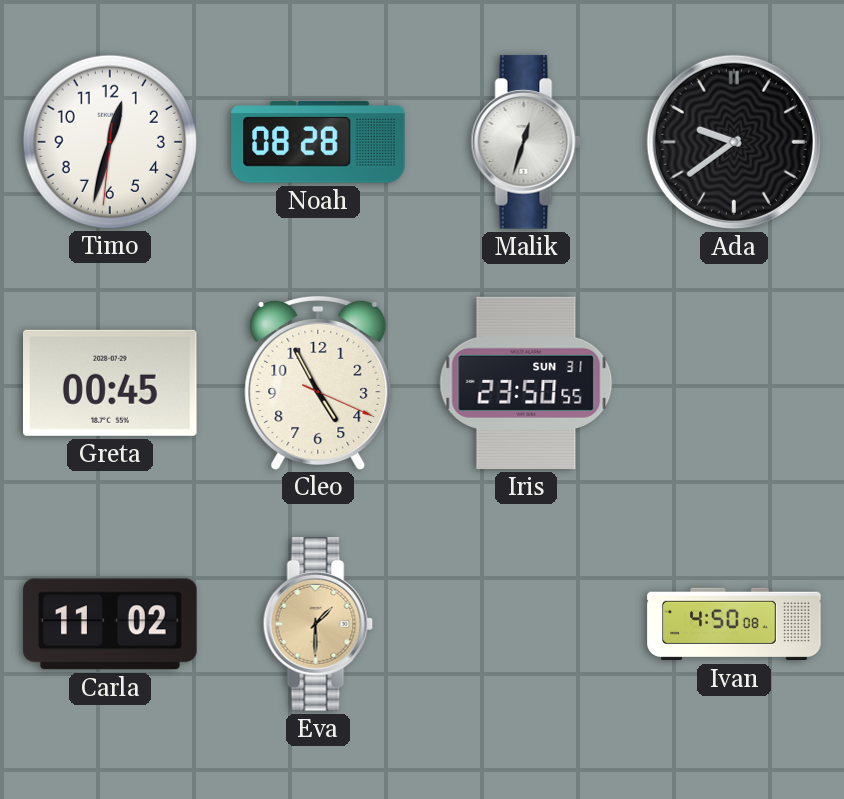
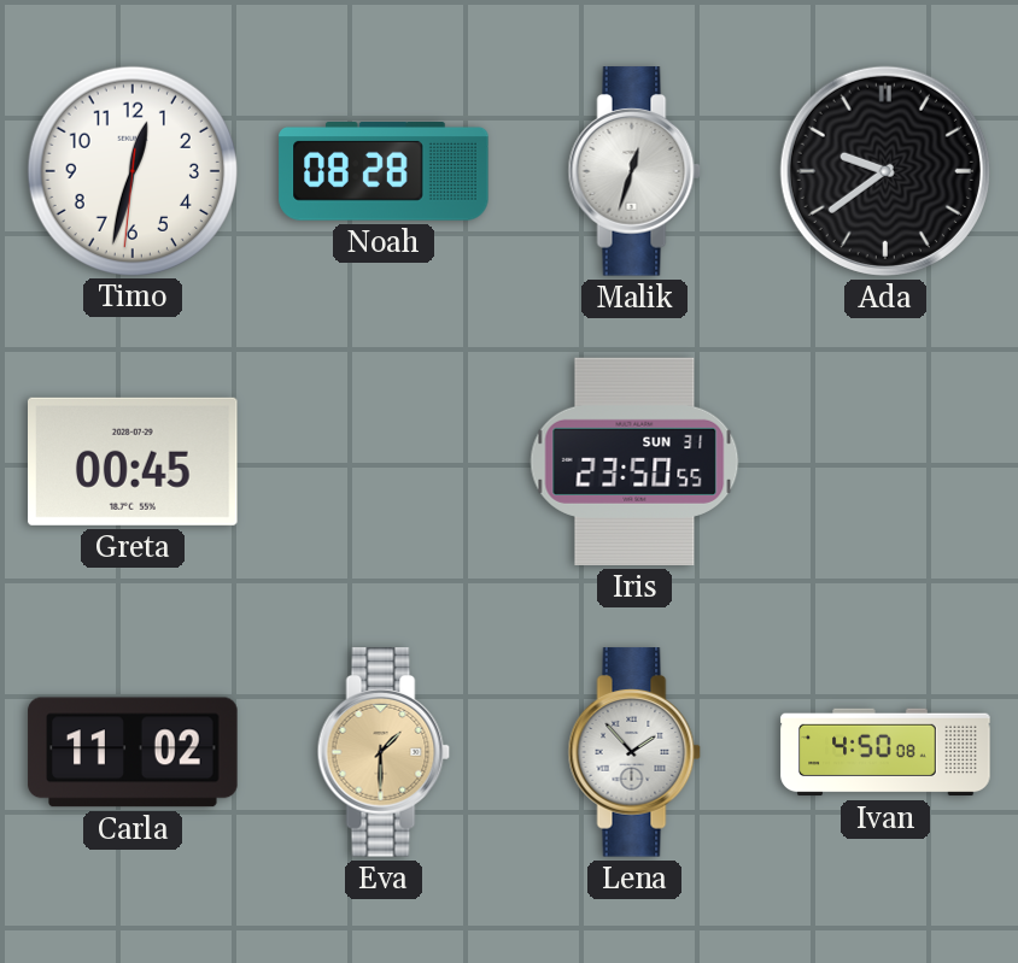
Cleo: 4:55 -> none (318, 382)
Lena: none -> 1:53 (634, 752)
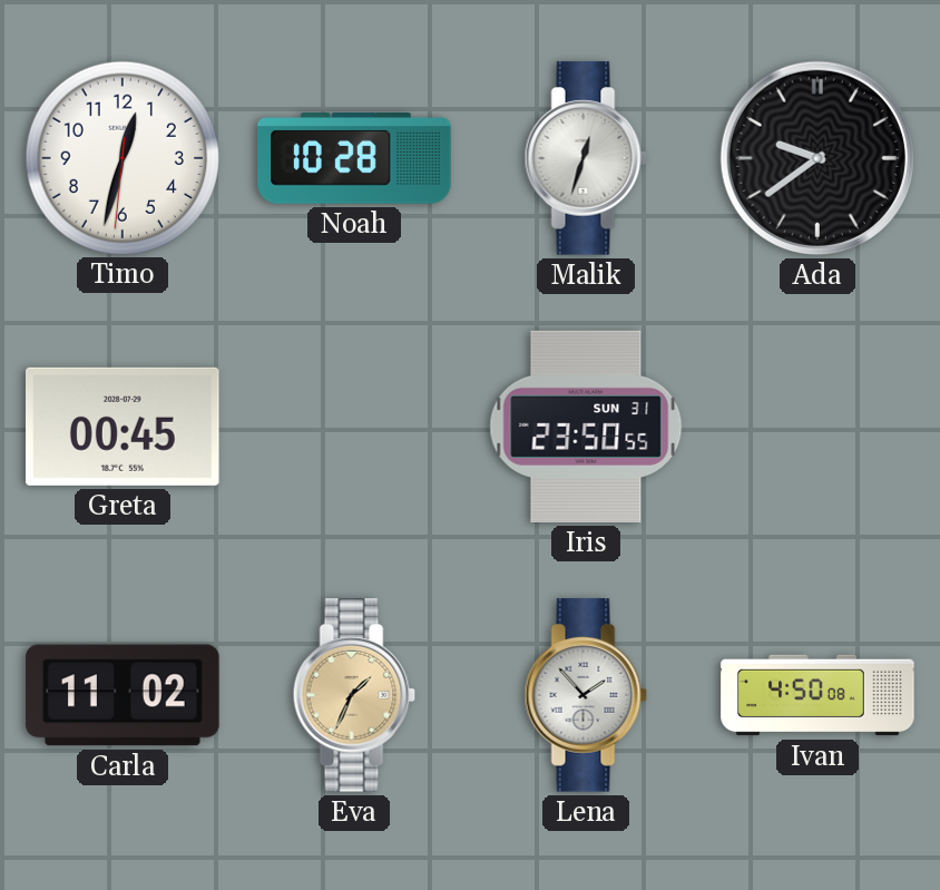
Noah: 08:28 -> 10:28 (354, 159)
Eva: 1:30 -> 1:34 (354, 695)
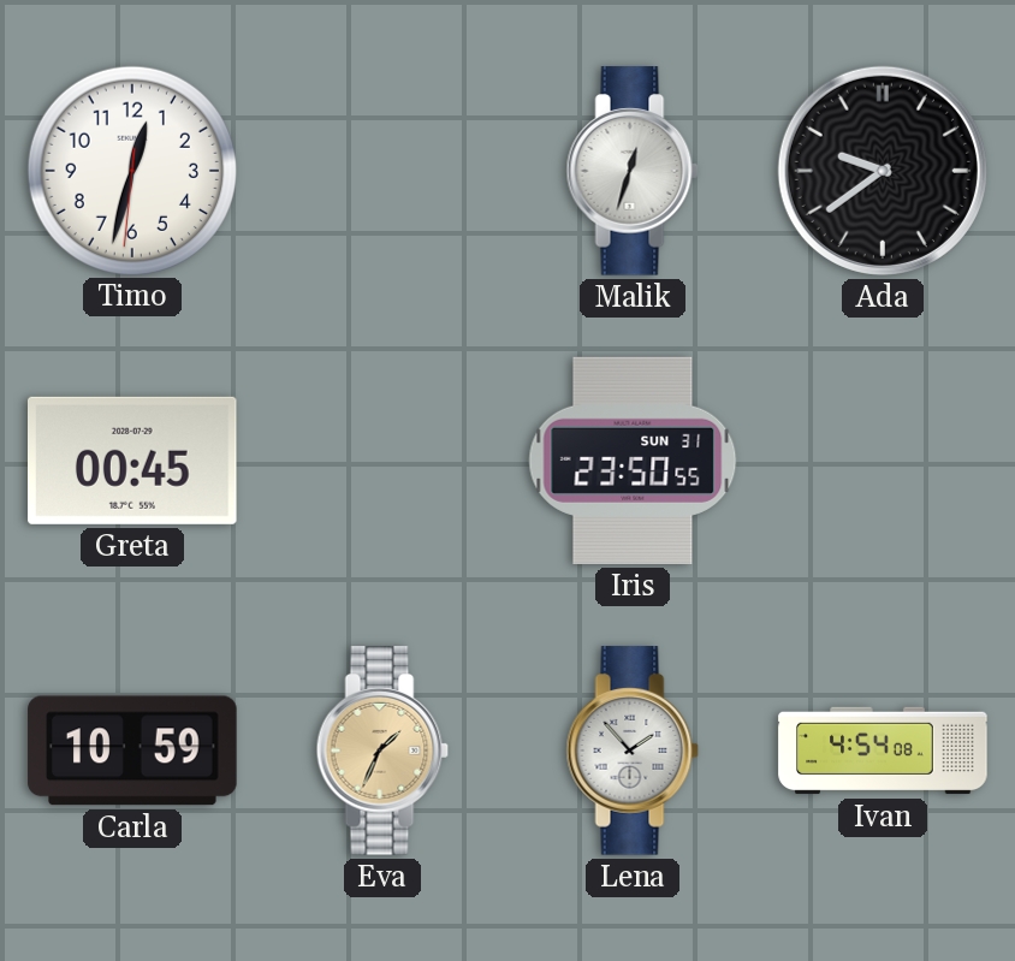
Noah: 10:28 -> none (354, 159)
Carla: 11:02 -> 10:59 (132, 751)
Ivan: 4:50 -> 4:54 (883, 751)
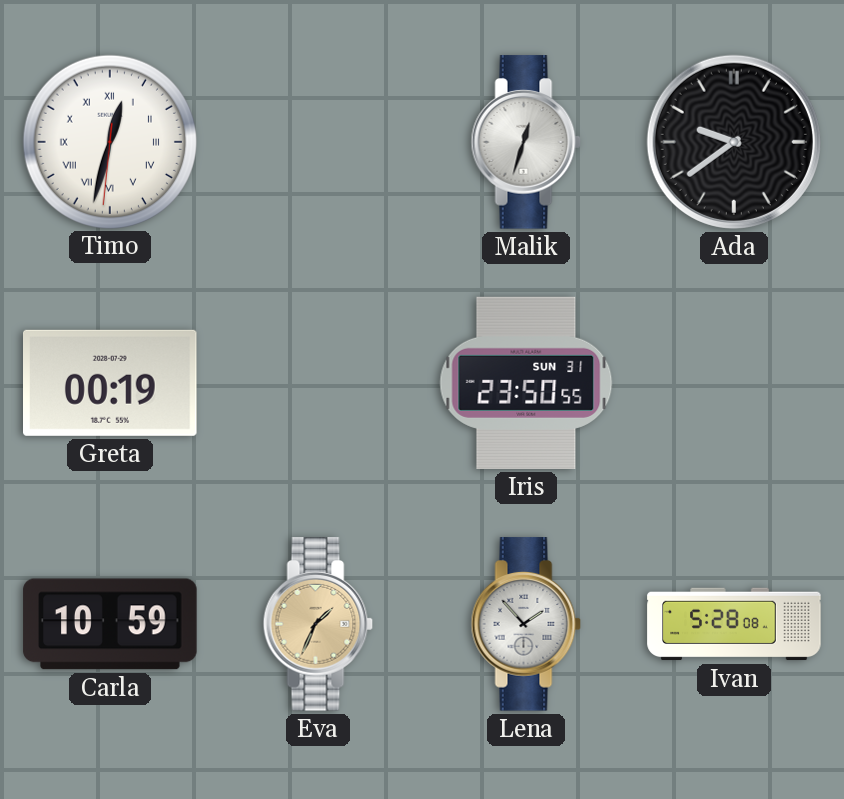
Timo numerals: Arabic -> Roman (109, 141)
Greta: 00:45 -> 00:19 (111, 383)
Ivan: 4:54 -> 5:28 (734, 624)
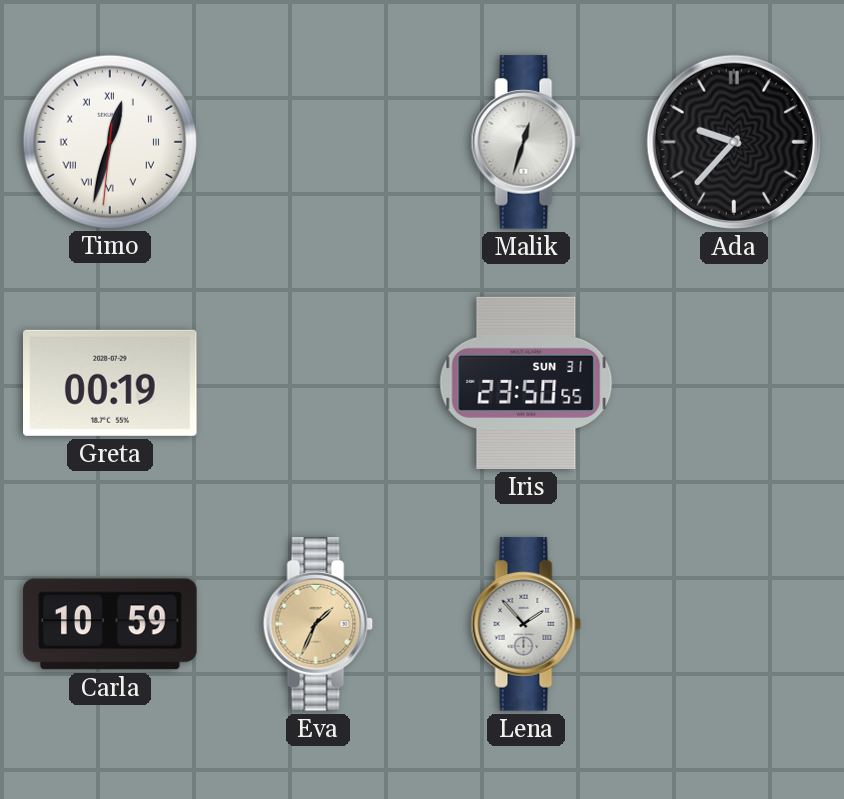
Ada: 9:39 -> 9:37 (734, 142)
Ivan: 5:28 -> none (734, 624)
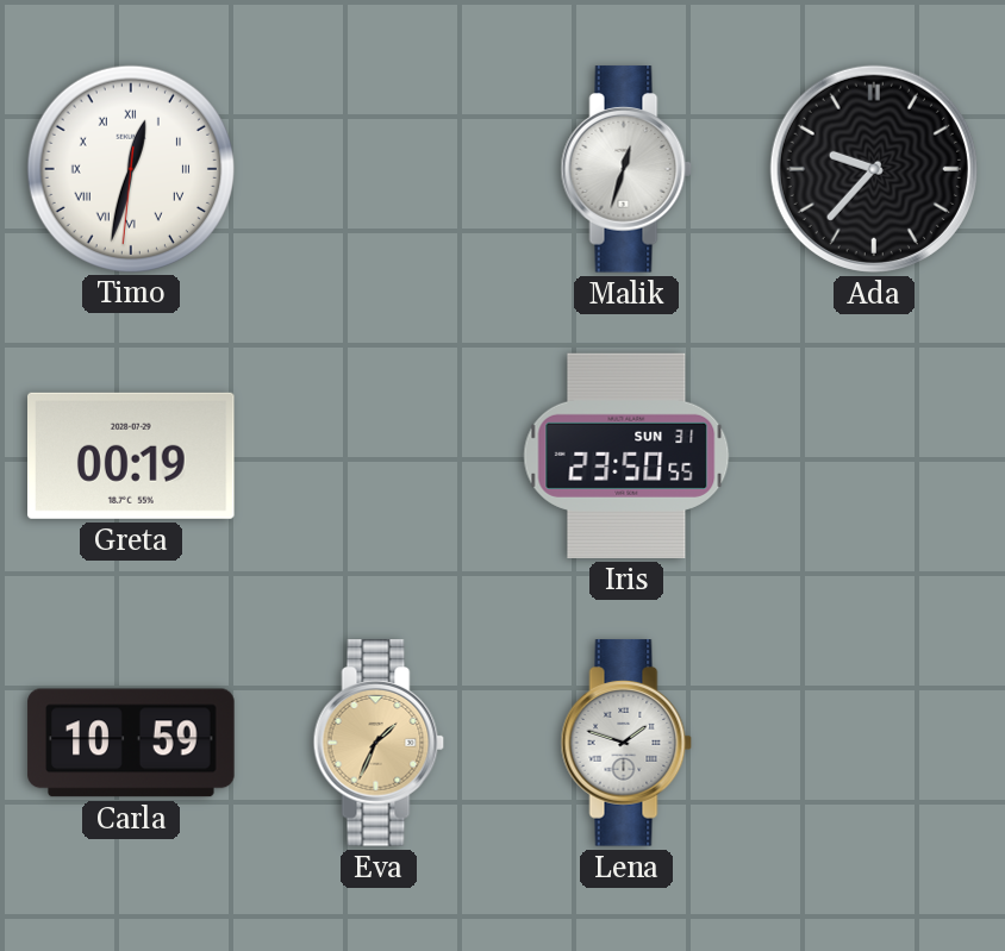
Lena: 1:53 -> 1:48 (626, 743)
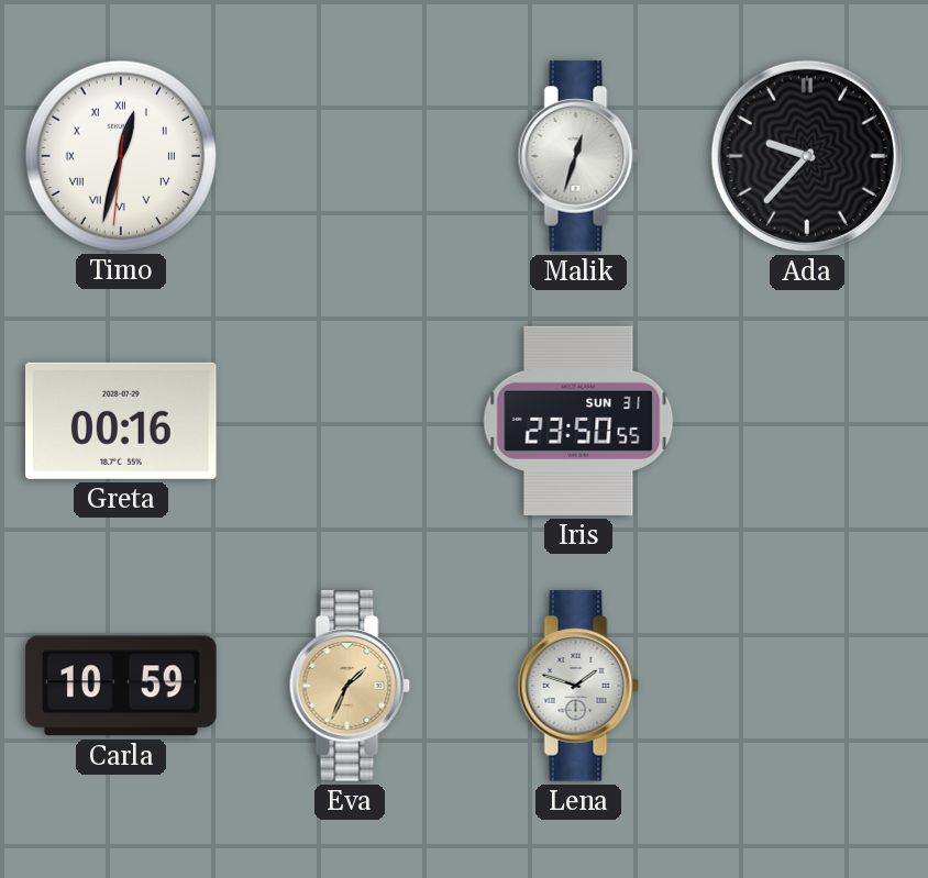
Greta: 00:19 -> 00:16 (122, 421)
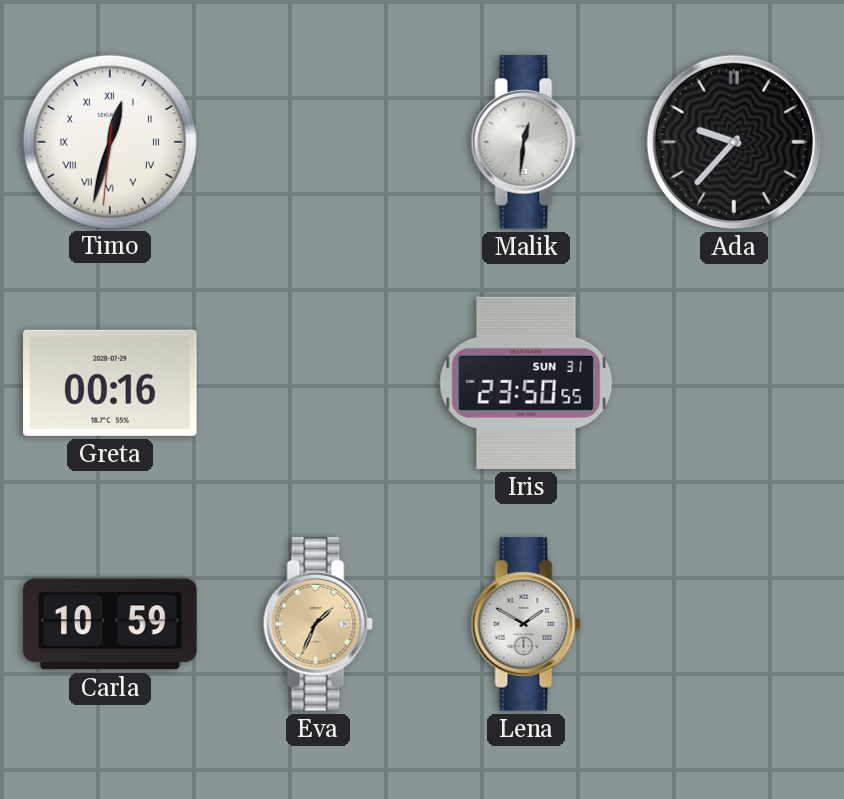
Malik: 12:33 -> 12:31 (526, 142)
Lena: 1:48 -> 1:50 (526, 624)
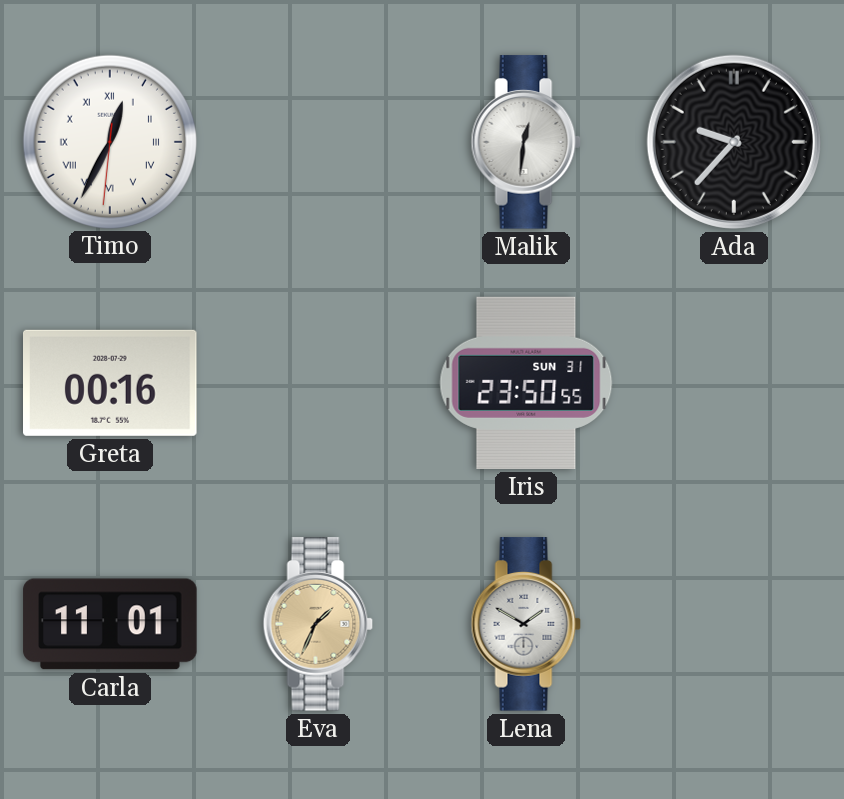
Timo: 12:32 -> 12:34 (109, 141)
Carla: 10:59 -> 11:01 (110, 624)
